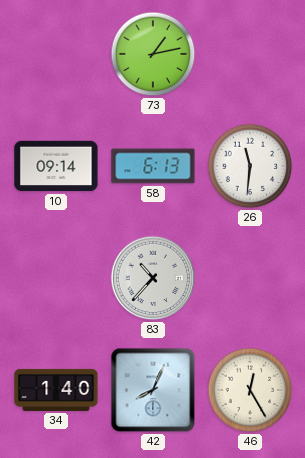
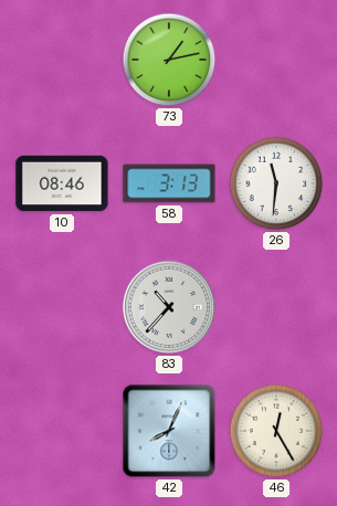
10: 09:14 -> 08:46 (62, 183)
58: 6:13 -> 3:13 (169, 183)
34: 1:40 -> none (56, 390)
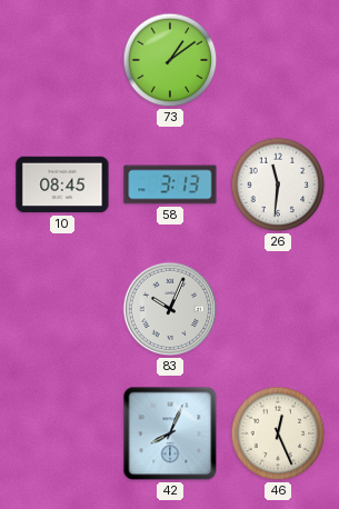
73: 1:13 -> 1:09 (170, 60)
10: 08:46 -> 08:45 (62, 184)
83: 10:37 -> 10:04 (170, 309)
46: 12:25 -> 12:26 (278, 433)
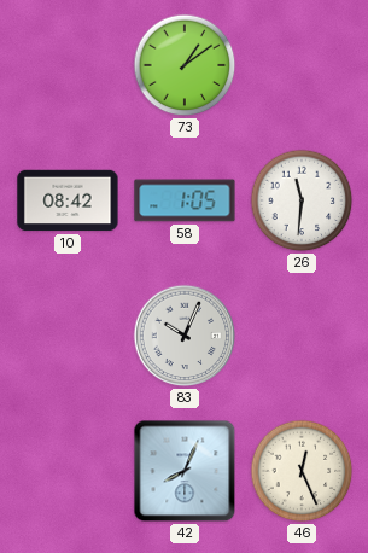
10: 08:45 -> 08:42 (68, 200)
58: 3:13 -> 1:05 (185, 200)
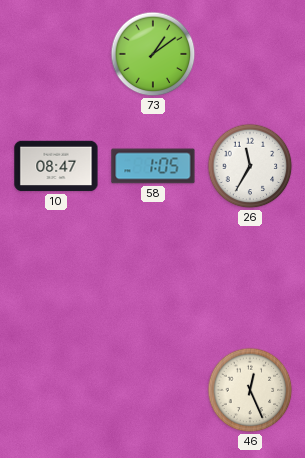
10: 08:42 -> 08:47 (56, 166)
26: 11:31 -> 11:35 (250, 166)
83: 10:04 -> none (185, 336)
42: 8:04 -> none (185, 471)
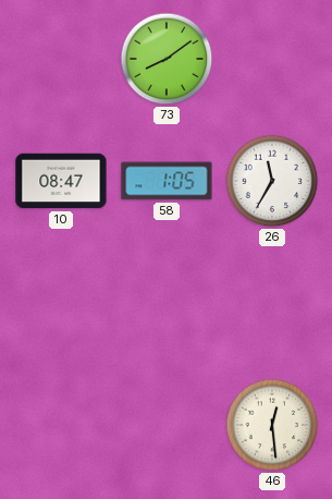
73: 1:09 -> 8:09 (167, 59)
46: 12:26 -> 12:29 (272, 425)
